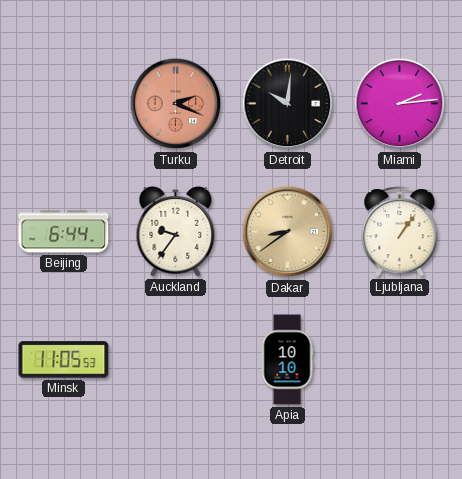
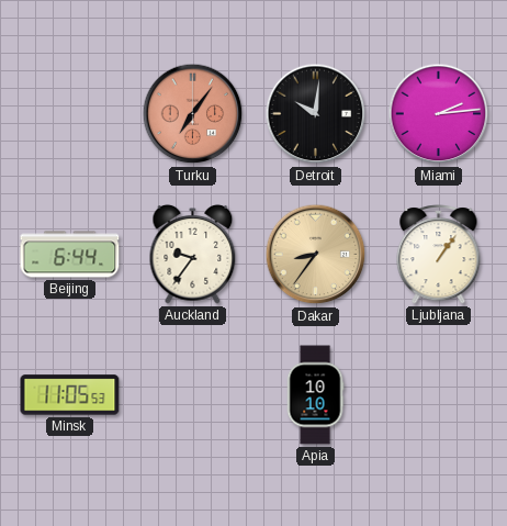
Turku: 2:19 -> 7:06 (193, 114)
Dakar: 8:39 -> 8:36 (316, 255)
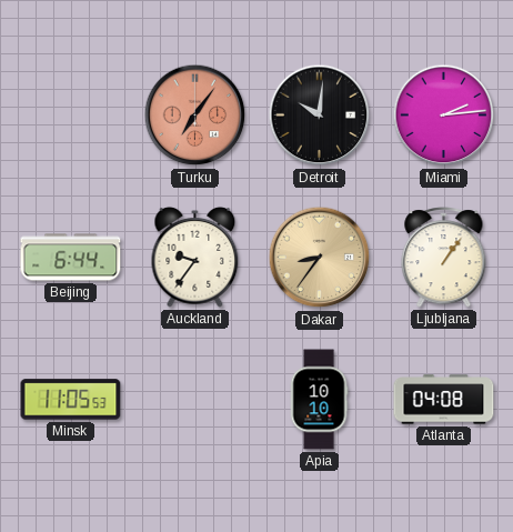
Atlanta: none -> 04:08 (444, 400)
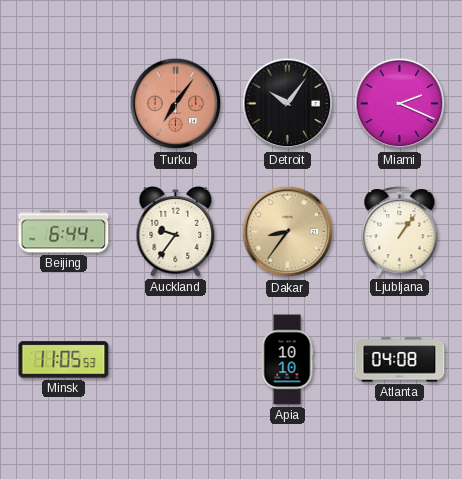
Detroit: 10:01 -> 10:06 (288, 104)
Miami: 2:14 -> 2:19 (400, 104)
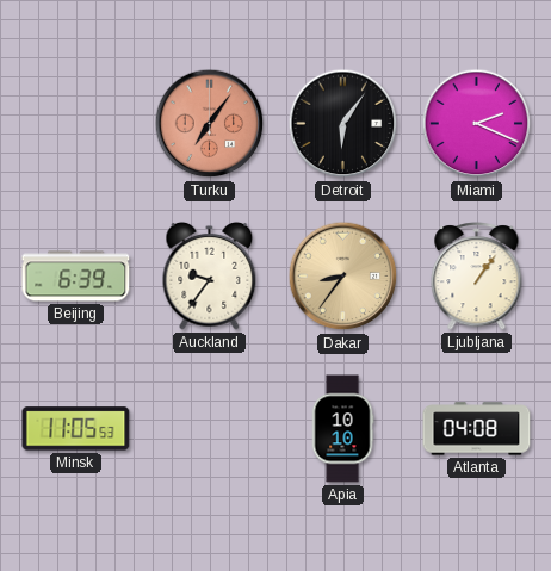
Detroit: 10:06 -> 6:06 (343, 124)
Beijing: 6:44 -> 6:39 (76, 277)
